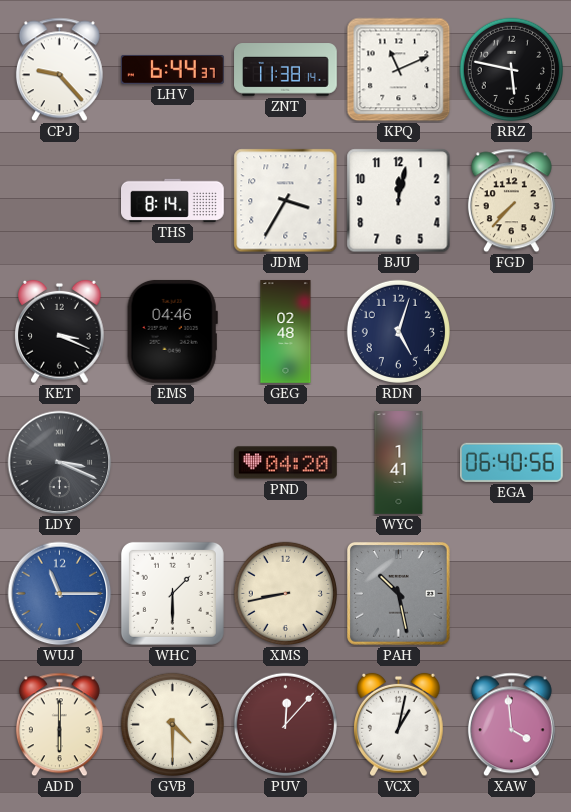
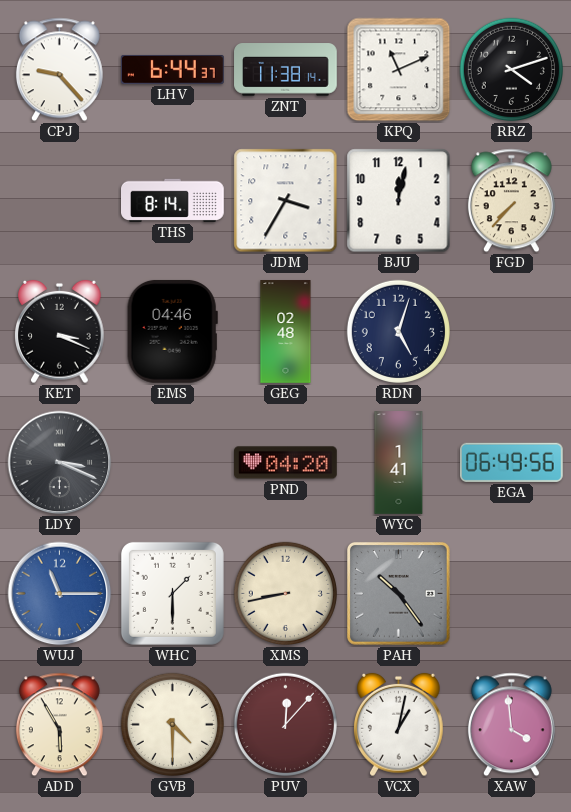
RRZ: 5:47 -> 4:12 (511, 69)
EGA: 06:40 -> 06:49 (511, 462)
PAH: 10:28 -> 10:24 (398, 593)
ADD: 6:00 -> 5:55 (59, 725)
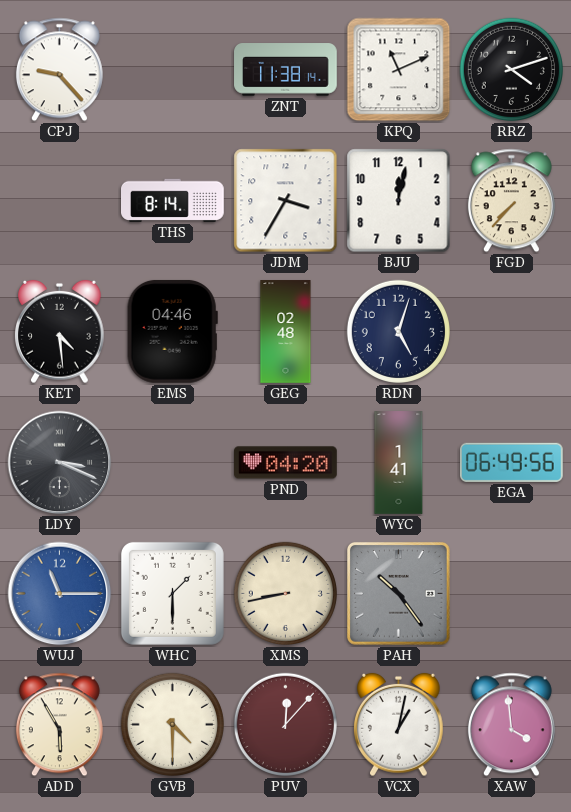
LHV: 6:44 -> none (173, 69)
KET: 3:19 -> 4:29 (60, 332)
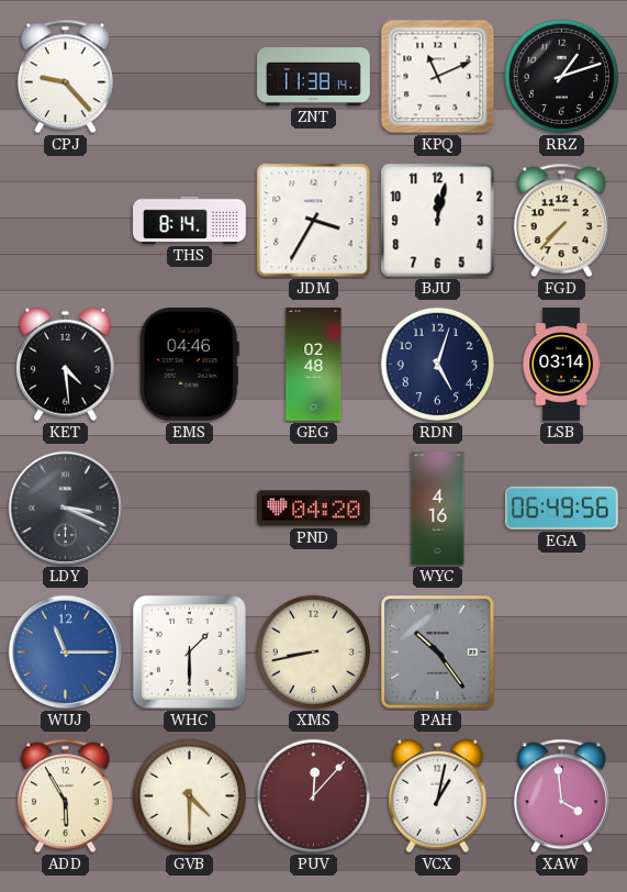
RRZ: 4:12 -> 1:12 (561, 76)
LSB: none -> 03:14 (561, 365)
WYC: 1:41 -> 4:16 (438, 509)
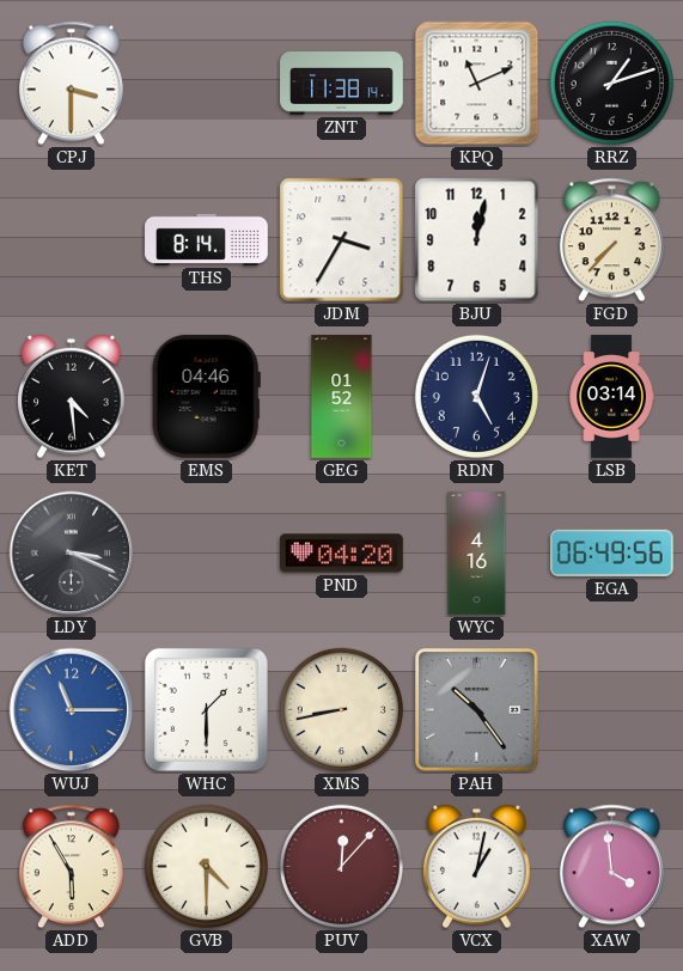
CPJ: 9:23 -> 3:30 (71, 84)
GEG: 02:48 -> 01:52 (342, 397)
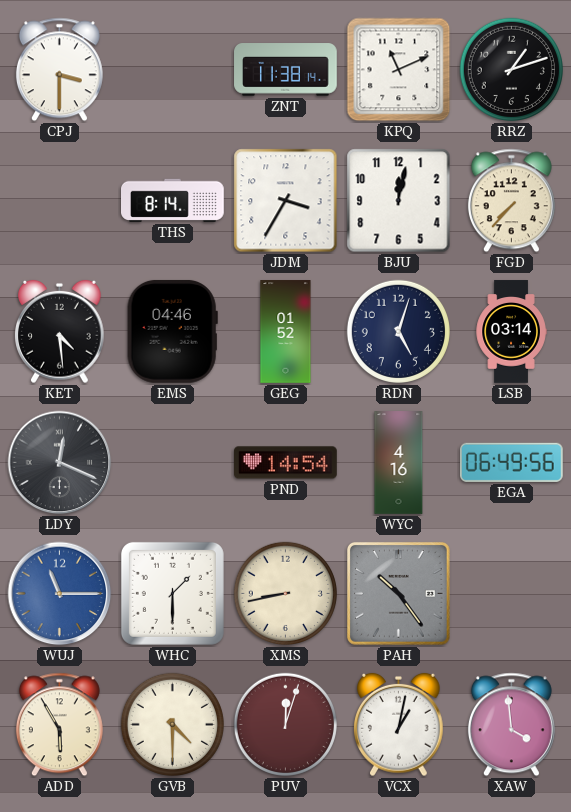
LDY: 3:19 -> 12:19 (60, 463)
PND: 04:20 -> 14:54 (286, 463)
PUV: 12:07 -> 12:03 (285, 724)
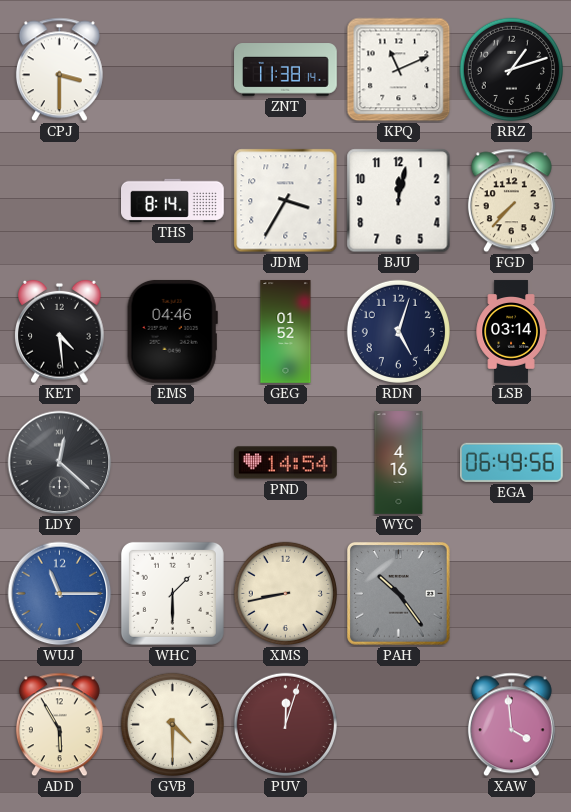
LDY: 12:19 -> 12:22 (60, 463)
VCX: 1:02 -> none (399, 725)
